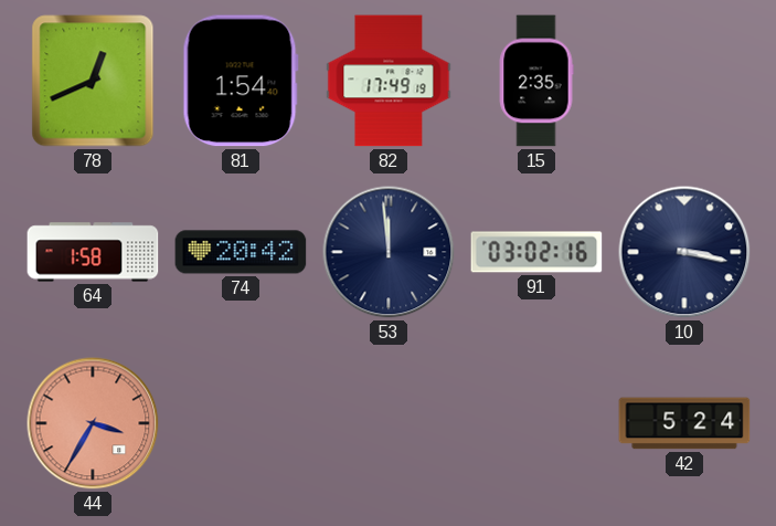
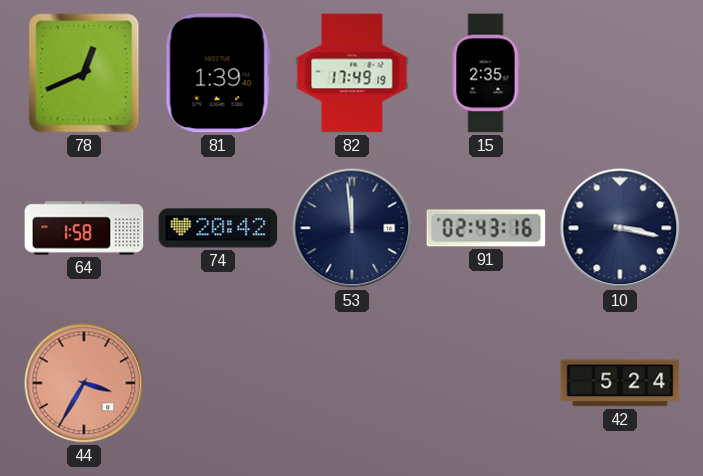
81: 1:54 -> 1:39 (218, 73)
91: 03:02 -> 02:43 (486, 228)
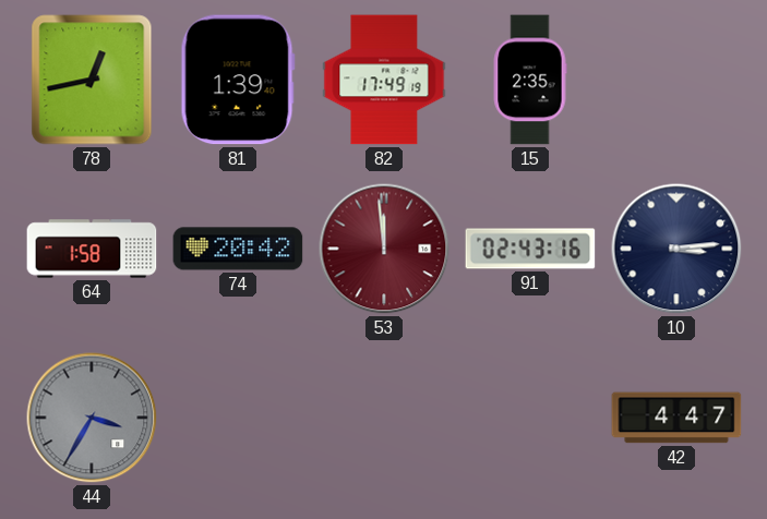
78: 12:41 -> 12:43 (92, 80)
53 dial: navy -> burgundy (384, 249)
10: 3:17 -> 3:14 (676, 249)
44 dial: salmon -> grey (92, 418)
42: 5:24 -> 4:47 (676, 418)
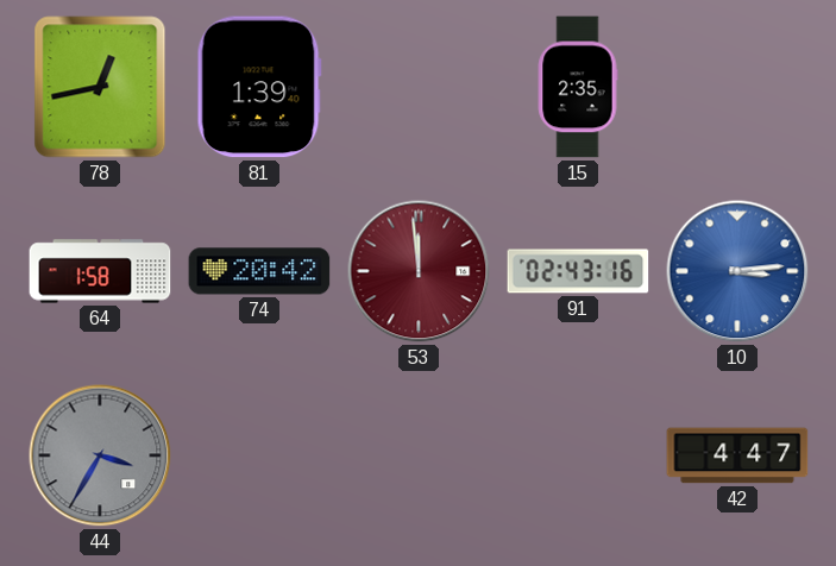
82: 17:49 -> none (384, 80)
10 dial: navy -> blue (737, 271)
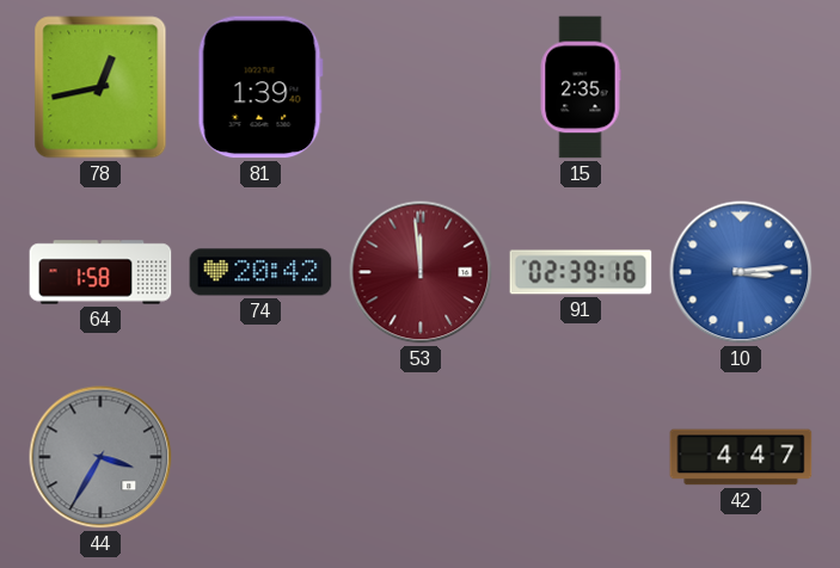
91: 02:43 -> 02:39 (581, 272)
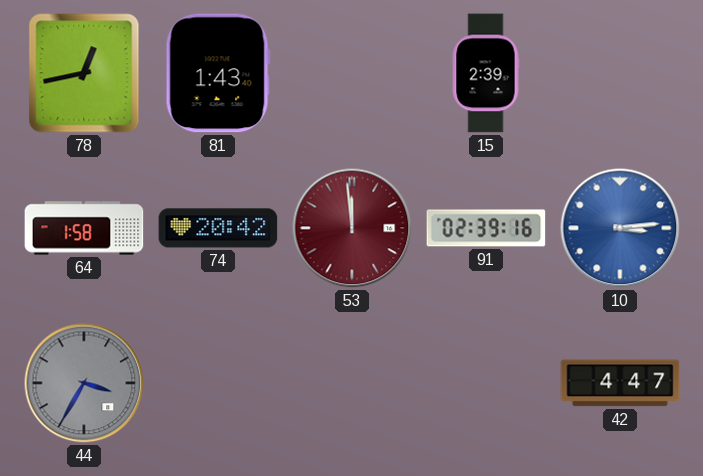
81: 1:39 -> 1:43 (218, 73)
15: 2:35 -> 2:39 (486, 73)
